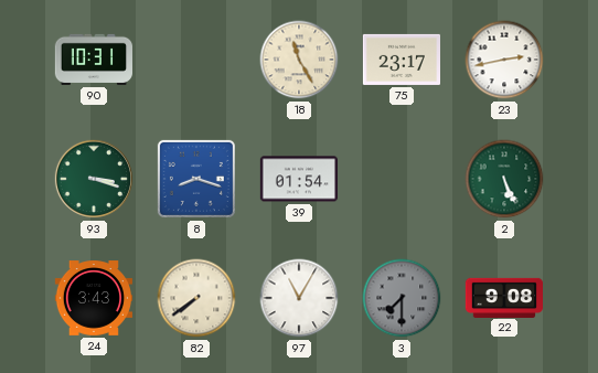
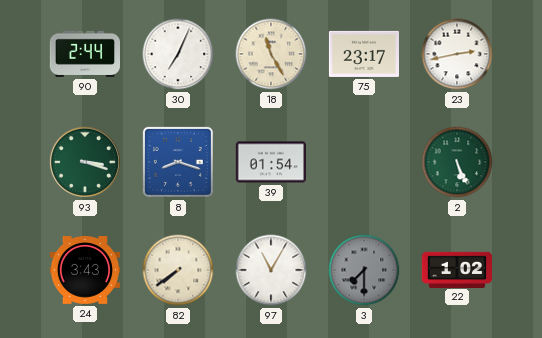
90: 10:31 -> 2:44 (84, 54)
30: none -> 7:04 (178, 54)
22: 9:08 -> 1:02 (456, 269)
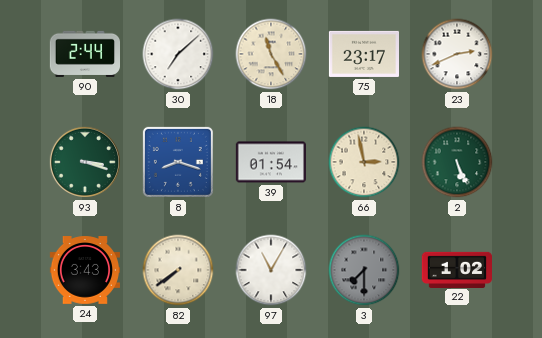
30: 7:04 -> 7:08 (178, 54)
23: 2:43 -> 2:41 (457, 54)
66: none -> 2:58 (364, 162)
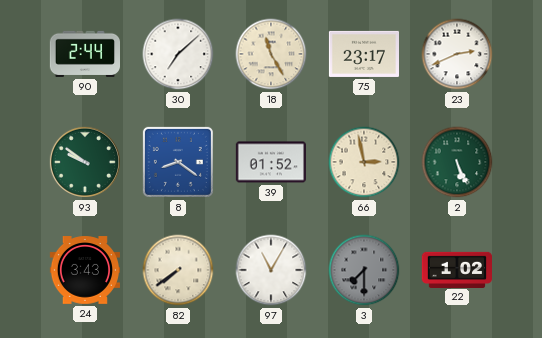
93: 3:18 -> 9:51 (85, 162)
8: 8:18 -> 8:21 (178, 162)
39: 01:54 -> 01:52 (270, 162)
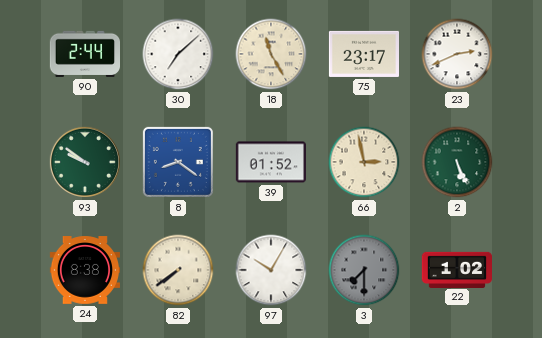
24: 3:43 -> 8:38 (84, 270)
97: 11:05 -> 10:05 (271, 270)
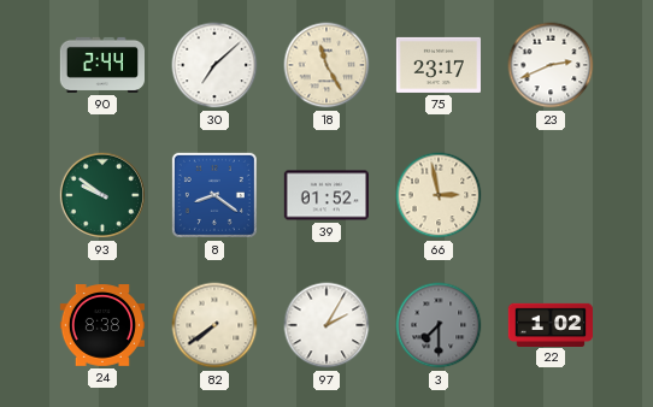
2: 5:26 -> none (457, 162)
97: 10:05 -> 2:05 (326, 325)
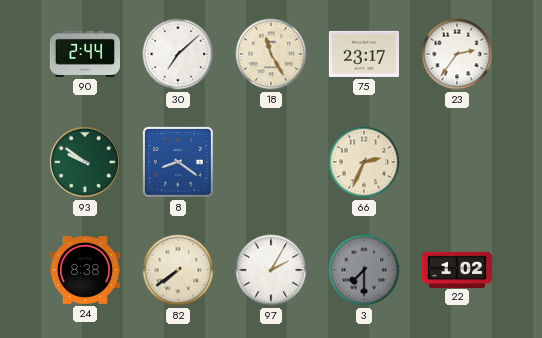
23: 2:41 -> 2:36 (457, 54)
39: 01:52 -> none (325, 195)
66: 2:58 -> 2:34 (364, 162)
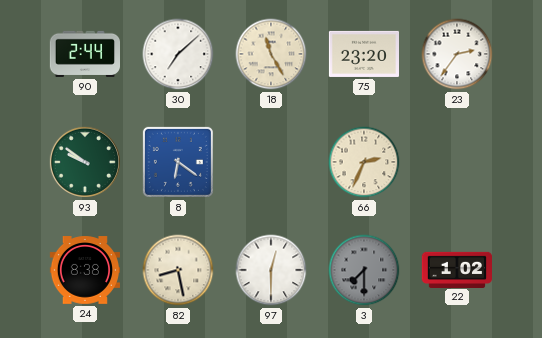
75: 23:17 -> 23:20 (363, 54)
8: 8:21 -> 6:21 (178, 162)
82: 7:39 -> 8:28 (178, 270)
97: 2:05 -> 12:30 (271, 270)
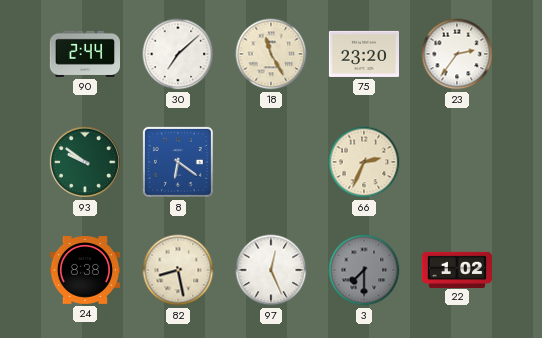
97: 12:30 -> 12:26 (271, 270)
